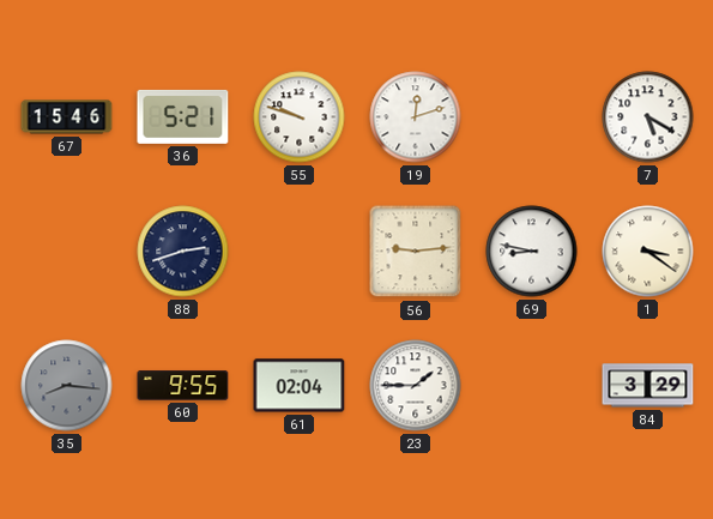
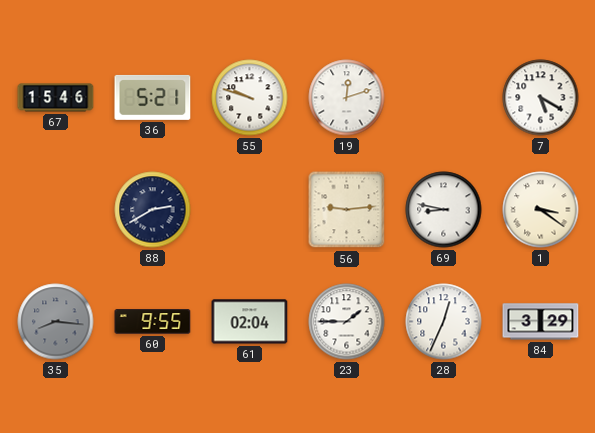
88: 2:42 -> 2:40 (153, 210)
28: none -> 12:34 (444, 322)
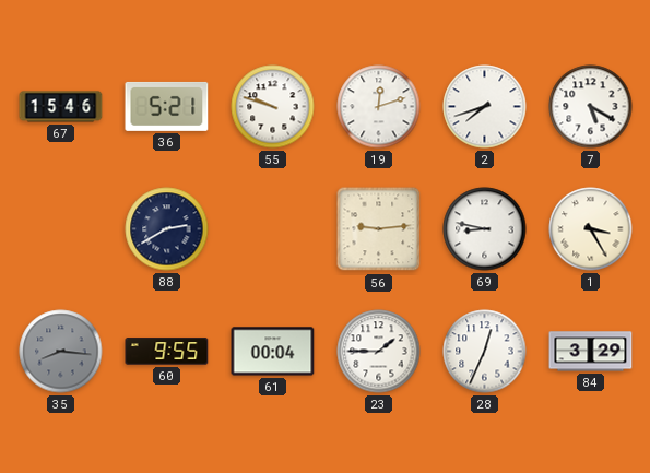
2: none -> 7:42 (485, 107)
1: 3:21 -> 3:25 (591, 229)
61: 02:04 -> 00:04 (273, 352)
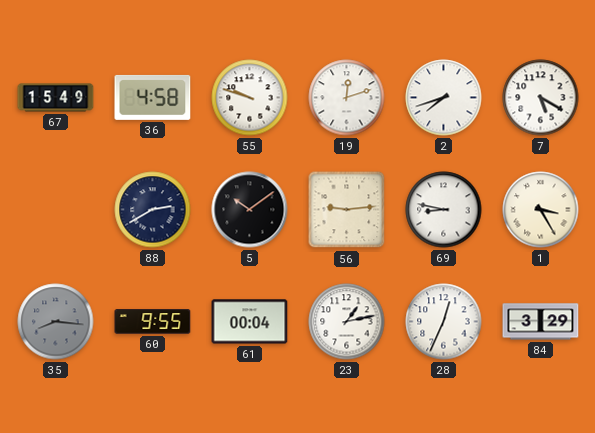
67: 15:46 -> 15:49 (56, 98)
36: 5:21 -> 4:58 (153, 97)
5: none -> 10:09 (250, 210)
23: 1:45 -> 1:13 (347, 322)
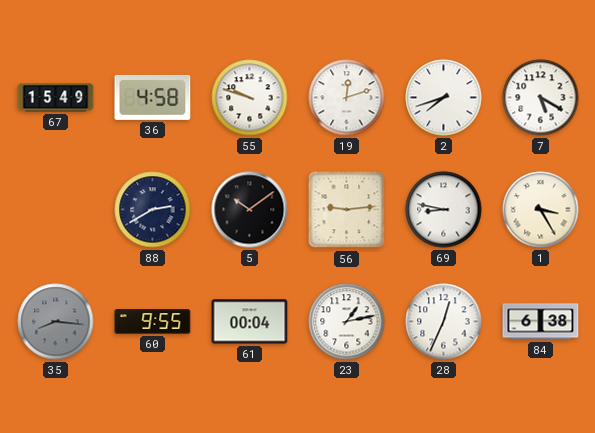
84: 3:29 -> 6:38 (541, 322)
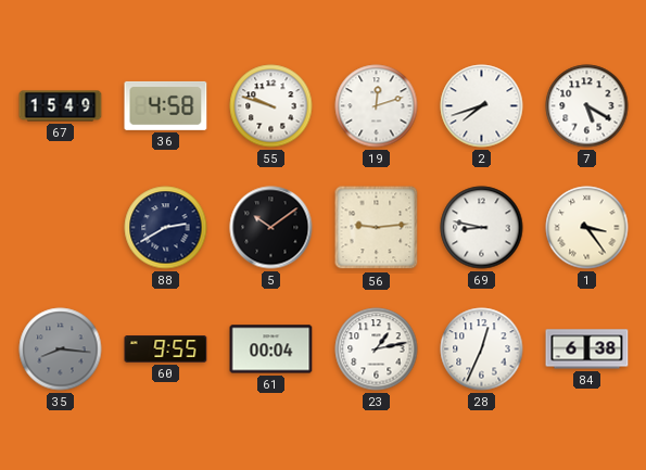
1: 3:25 -> 3:24 (587, 228)
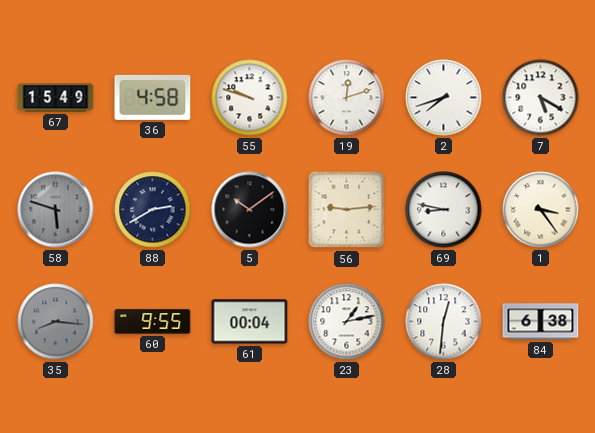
58: none -> 5:48 (56, 210)
28: 12:34 -> 12:31 (444, 322)
